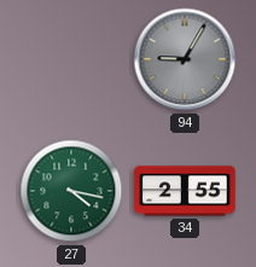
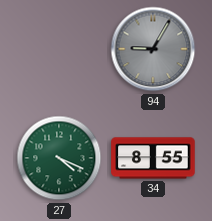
27: 4:17 -> 4:19 (59, 158)
34: 2:55 -> 8:55 (153, 158)
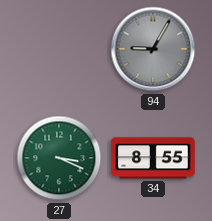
27: 4:19 -> 3:19 (59, 158)
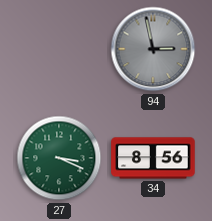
94: 9:05 -> 2:58 (153, 49)
34: 8:55 -> 8:56 (153, 158)
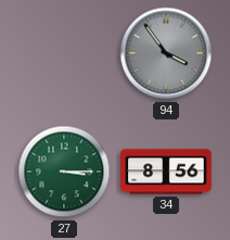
94: 2:58 -> 3:54 (166, 53)
27: 3:19 -> 3:15 (64, 172)
